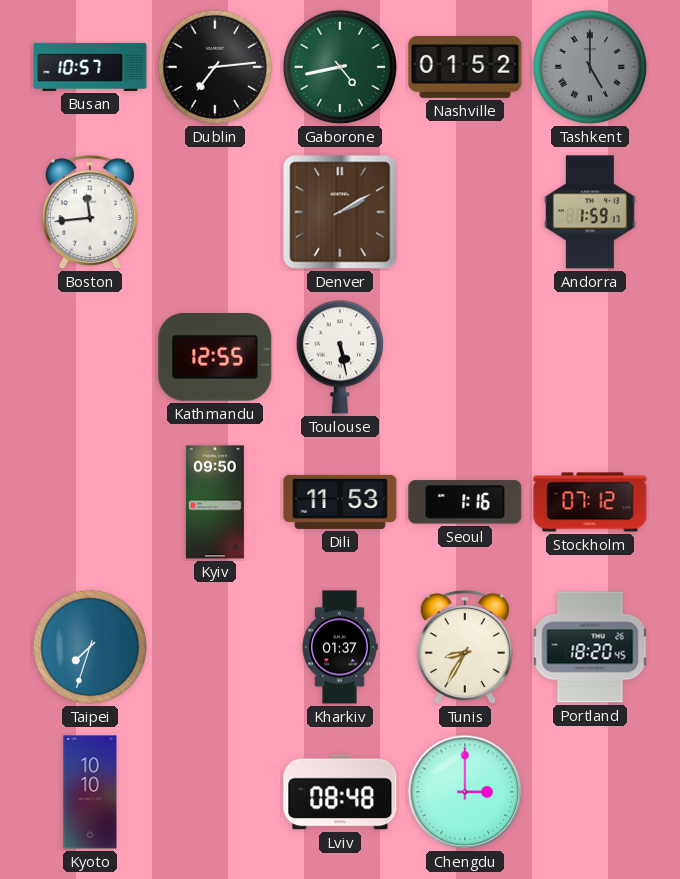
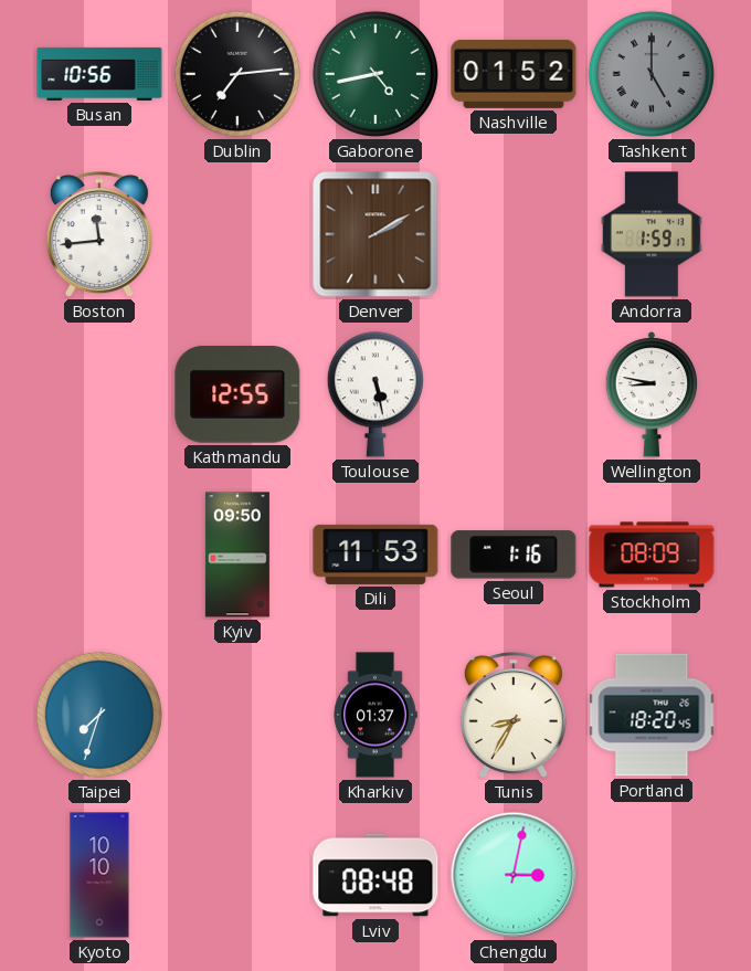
Busan: 10:57 -> 10:56 (99, 74)
Wellington: none -> 8:47 (652, 394)
Stockholm: 07:12 -> 08:09 (652, 555)
Chengdu: 3:00 -> 3:02 (514, 875)
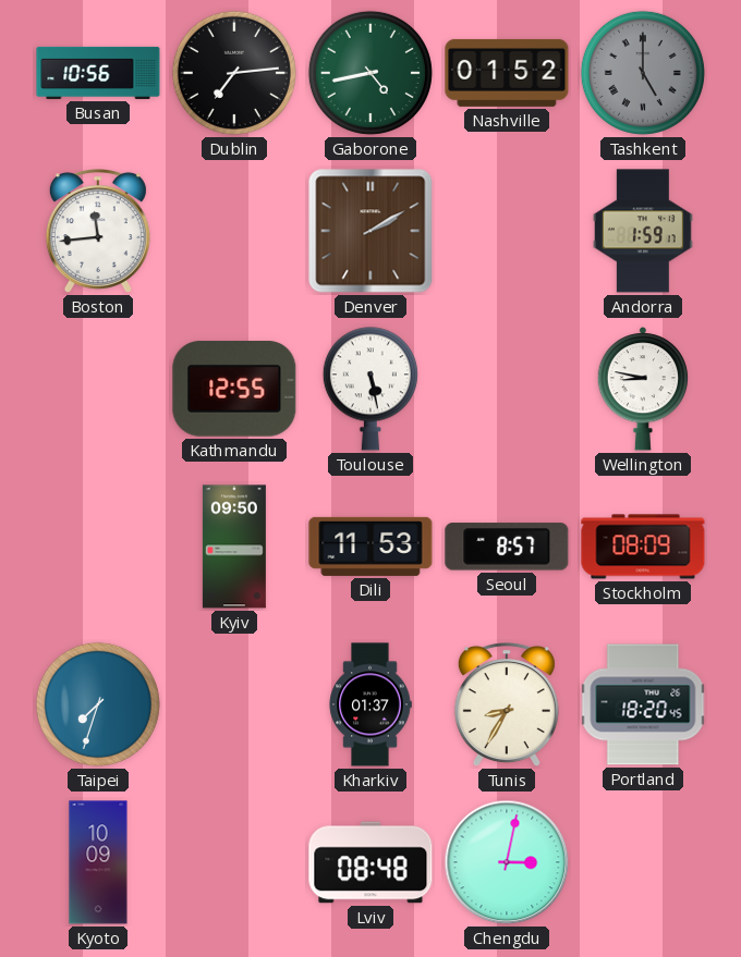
Seoul: 1:16 -> 8:57 (507, 547)
Kyoto: 10:10 -> 10:09 (98, 862)
